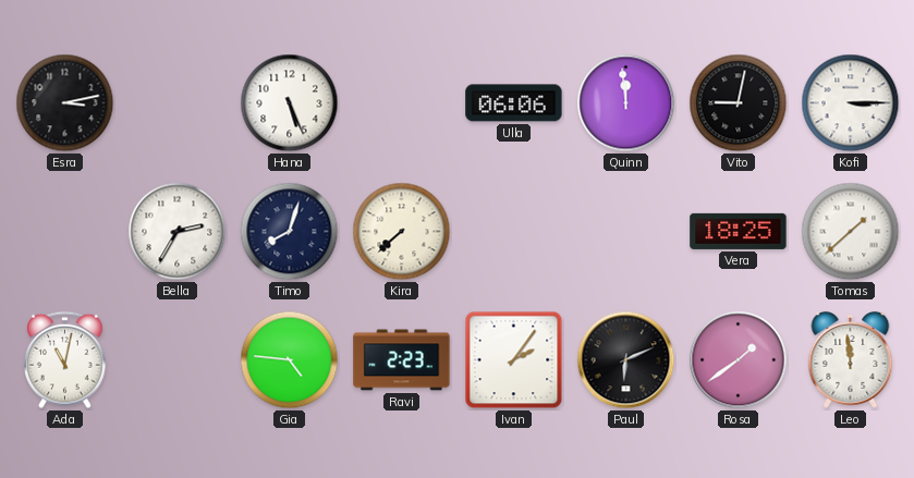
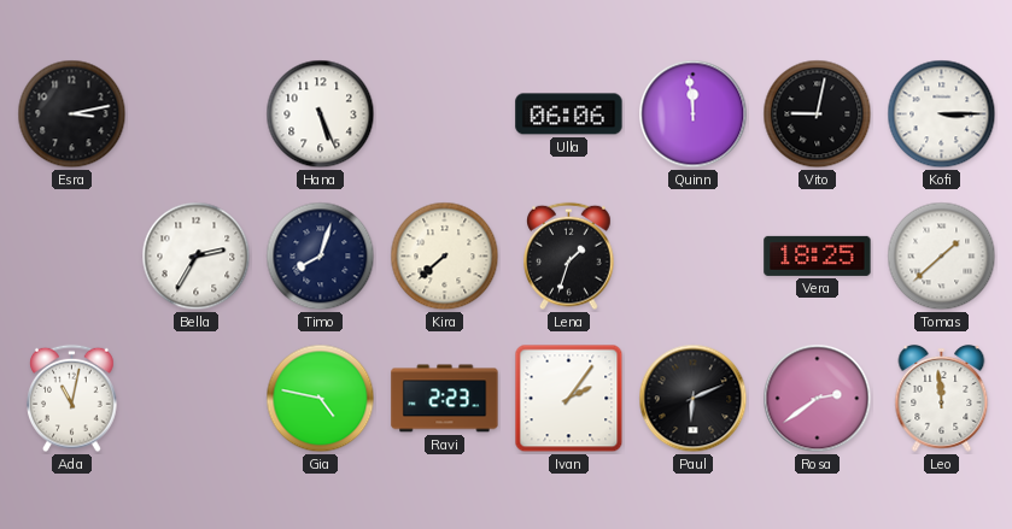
Lena: none -> 1:33 (569, 257)
Gia: 4:46 -> 4:47 (321, 399)
Rosa: 1:39 -> 2:39 (818, 399)
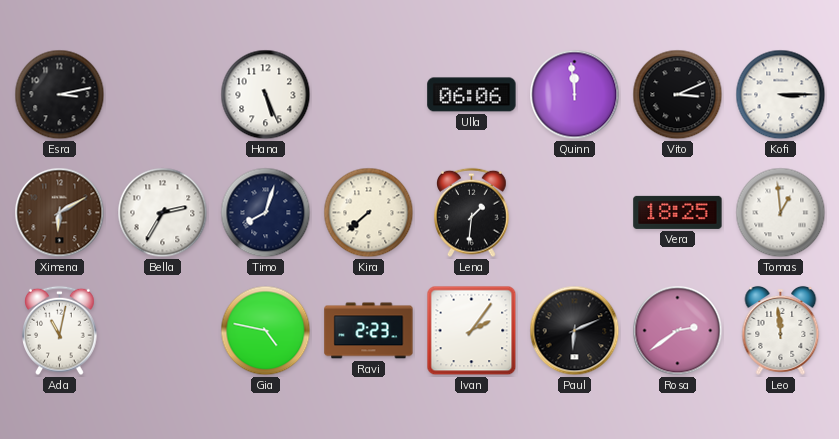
Vito: 9:02 -> 3:11 (678, 95)
Ximena: none -> 6:10 (60, 213)
Lena: 1:33 -> 1:31 (472, 213)
Tomas: 1:38 -> 12:59 (781, 213)
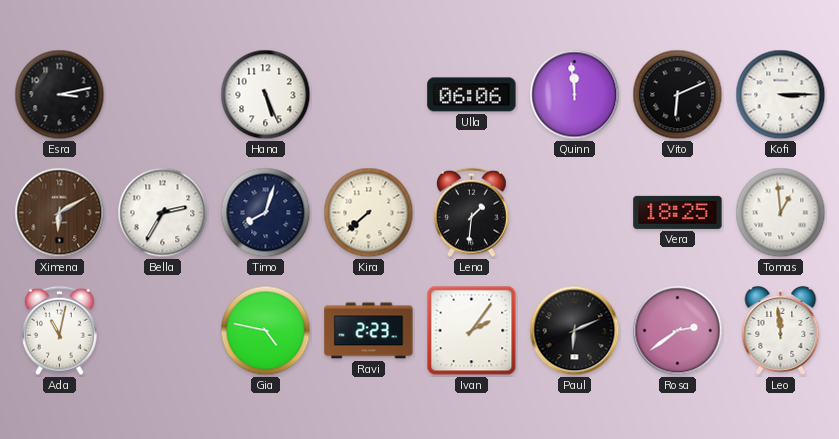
Vito: 3:11 -> 6:11 (678, 95)
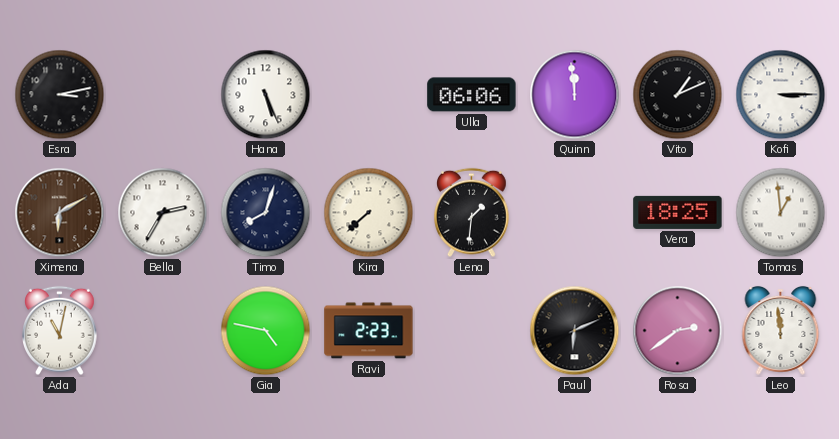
Vito: 6:11 -> 1:11 (678, 95)
Ivan: 2:06 -> none (472, 331)
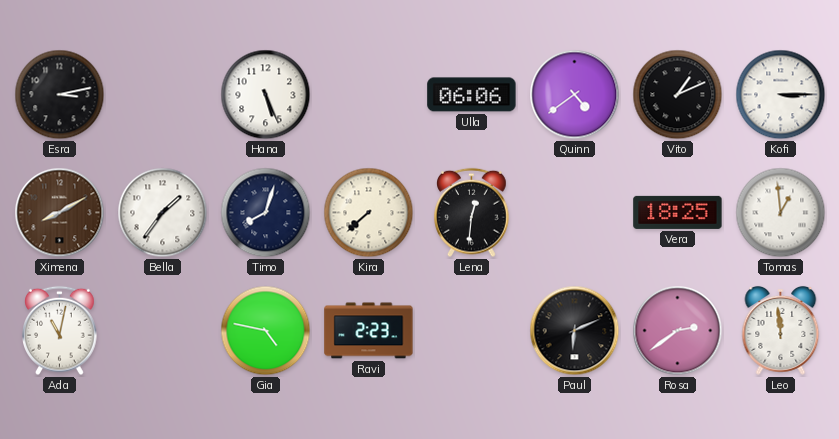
Quinn: 11:59 -> 4:39 (575, 95)
Ximena: 6:10 -> 8:10 (60, 213)
Bella: 2:35 -> 1:36 (163, 213)
Lena: 1:31 -> 12:31 (472, 213)
